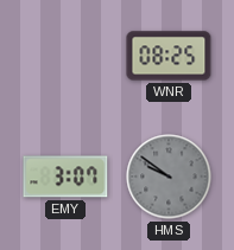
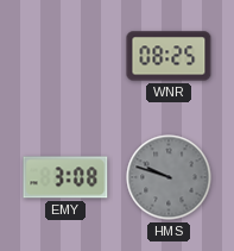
EMY: 3:07 -> 3:08 (65, 177)
HMS: 9:51 -> 9:48 (169, 177)
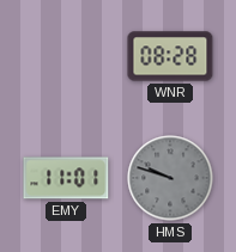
WNR: 08:25 -> 08:28 (170, 56)
EMY: 3:08 -> 11:01 (66, 178)
